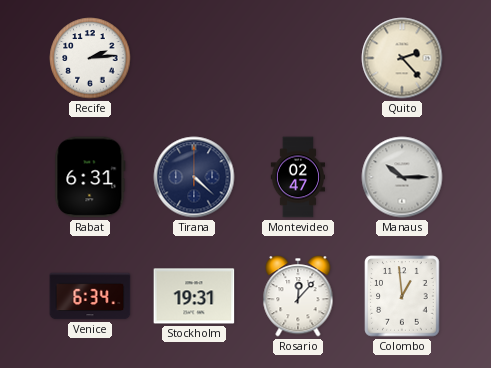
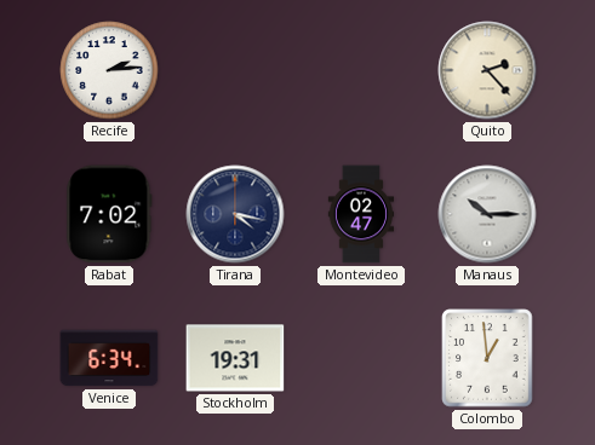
Rabat: 6:31 -> 7:02 (109, 214)
Tirana: 4:22 -> 4:17 (235, 214)
Rosario: 12:07 -> none (298, 296)
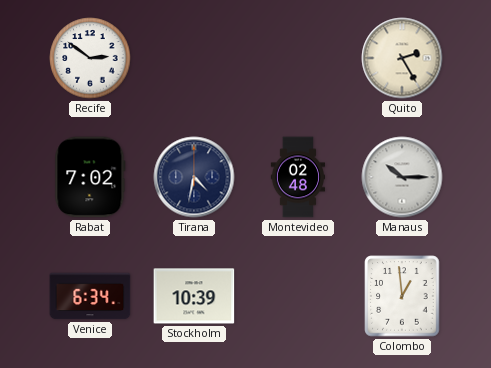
Recife: 2:14 -> 2:51 (90, 58)
Quito: 2:23 -> 2:25 (402, 58)
Tirana: 4:17 -> 4:32 (194, 177)
Montevideo: 02:47 -> 02:48 (297, 177)
Stockholm: 19:31 -> 10:39 (194, 296)
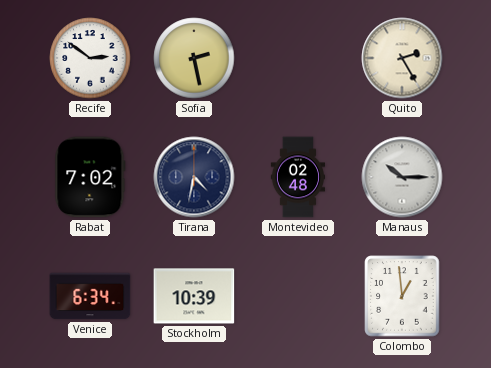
Sofia: none -> 2:28 (194, 58)
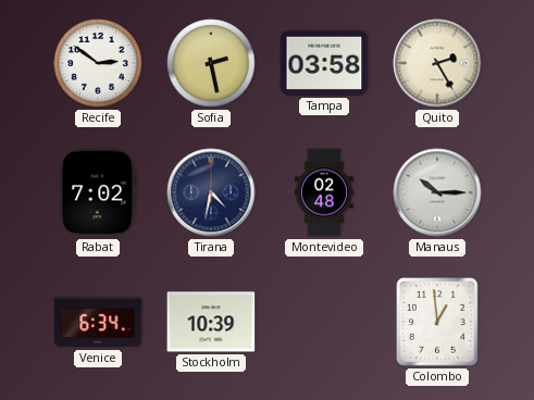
Tampa: none -> 03:58 (324, 63)
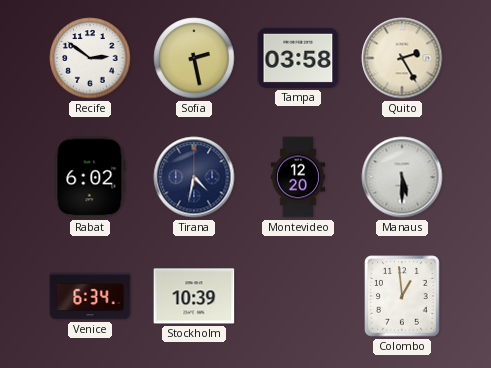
Rabat: 7:02 -> 6:02 (90, 177)
Montevideo: 02:48 -> 12:20 (297, 177)
Manaus: 10:15 -> 5:30 (402, 177)
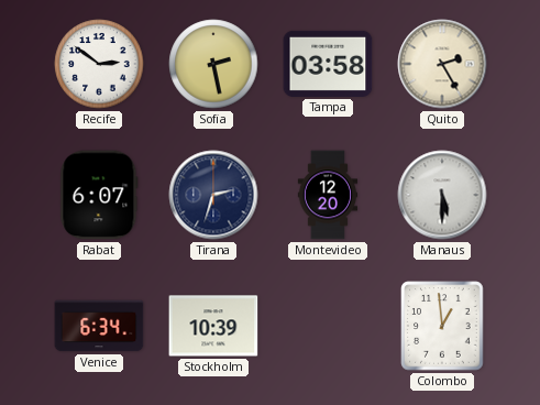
Rabat: 6:02 -> 6:07 (99, 195)
Tirana: 4:32 -> 2:33 (213, 195)
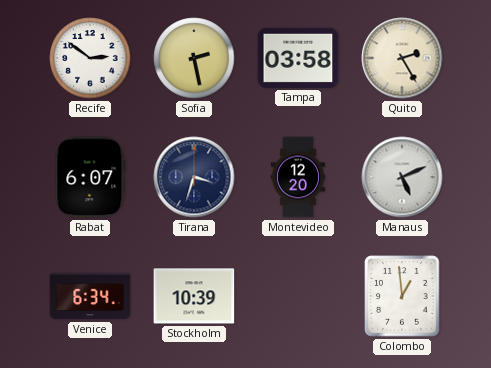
Tirana: 2:33 -> 3:33 (194, 177)
Manaus: 5:30 -> 5:11 (402, 177)
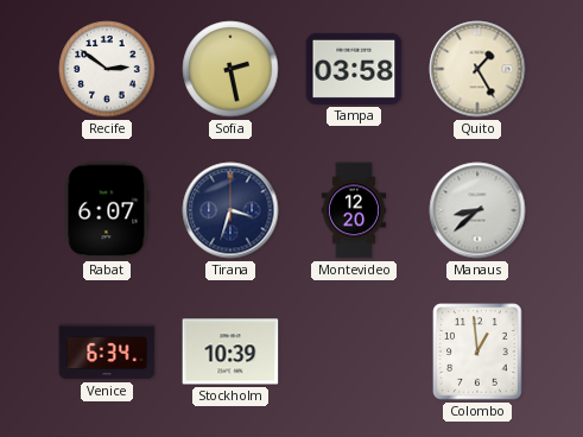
Quito: 2:25 -> 1:25 (477, 69)
Manaus: 5:11 -> 8:38 (477, 210)
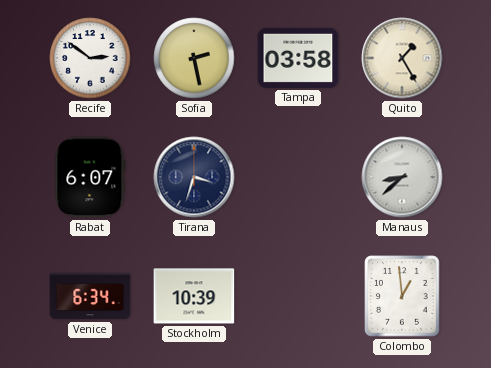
Montevideo: 12:20 -> none (353, 210)
